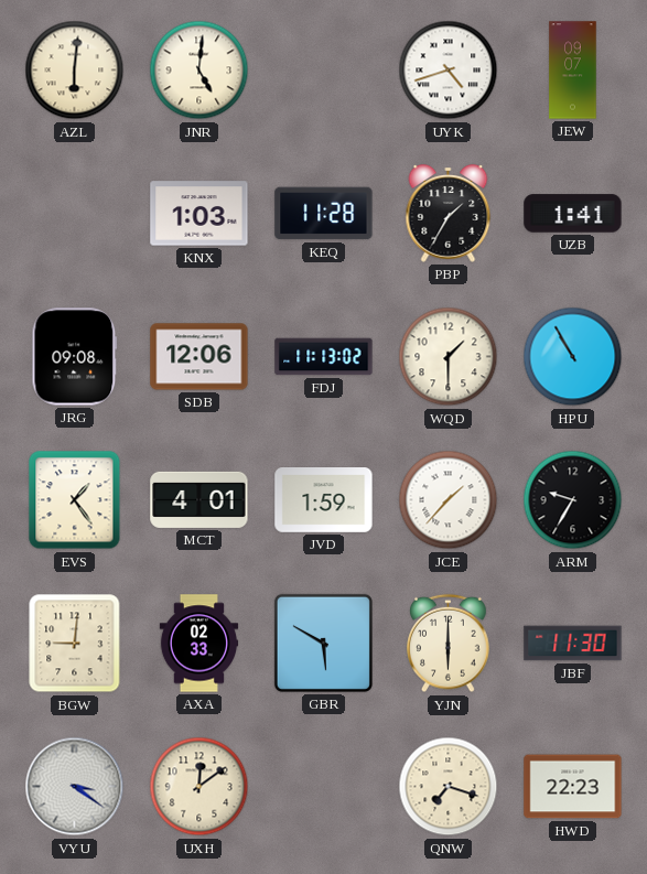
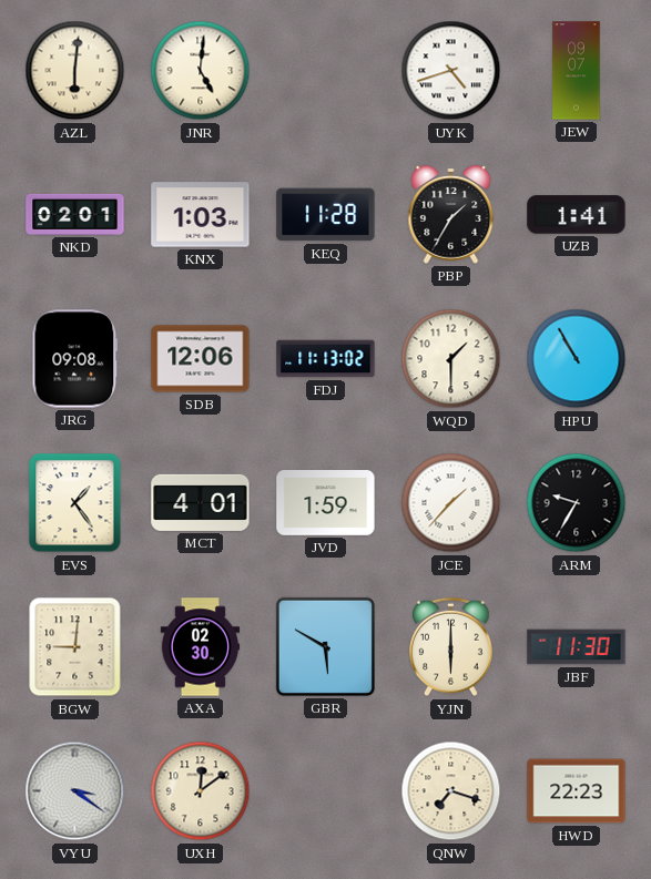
NKD: none -> 02:01 (75, 214)
AXA: 02:33 -> 02:30 (200, 647)
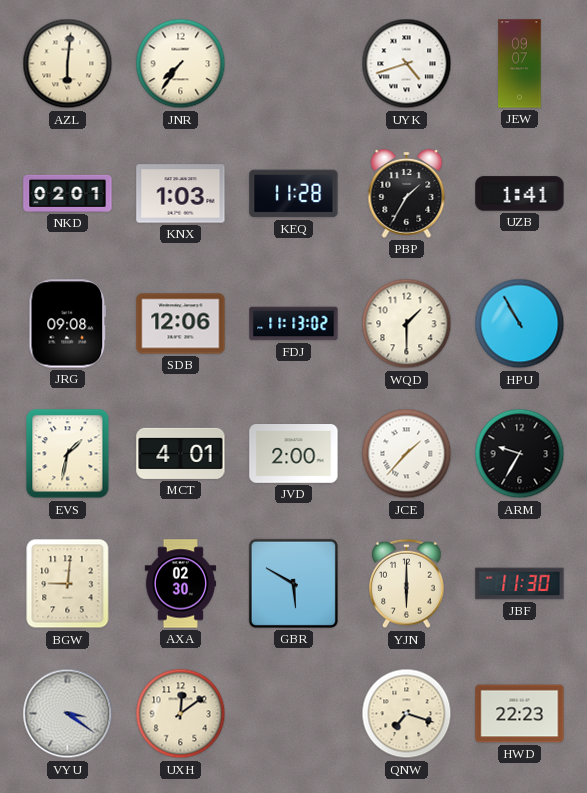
JNR: 5:01 -> 7:36 (181, 64)
EVS: 1:24 -> 1:32 (68, 454)
JVD: 1:59 -> 2:00 (294, 454)
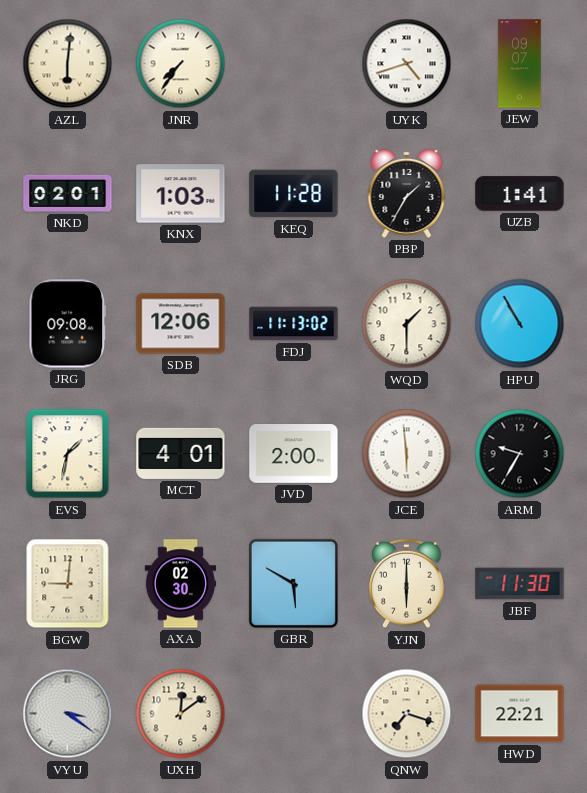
JCE: 1:37 -> 5:59 (407, 454)
HWD: 22:23 -> 22:21 (520, 714)
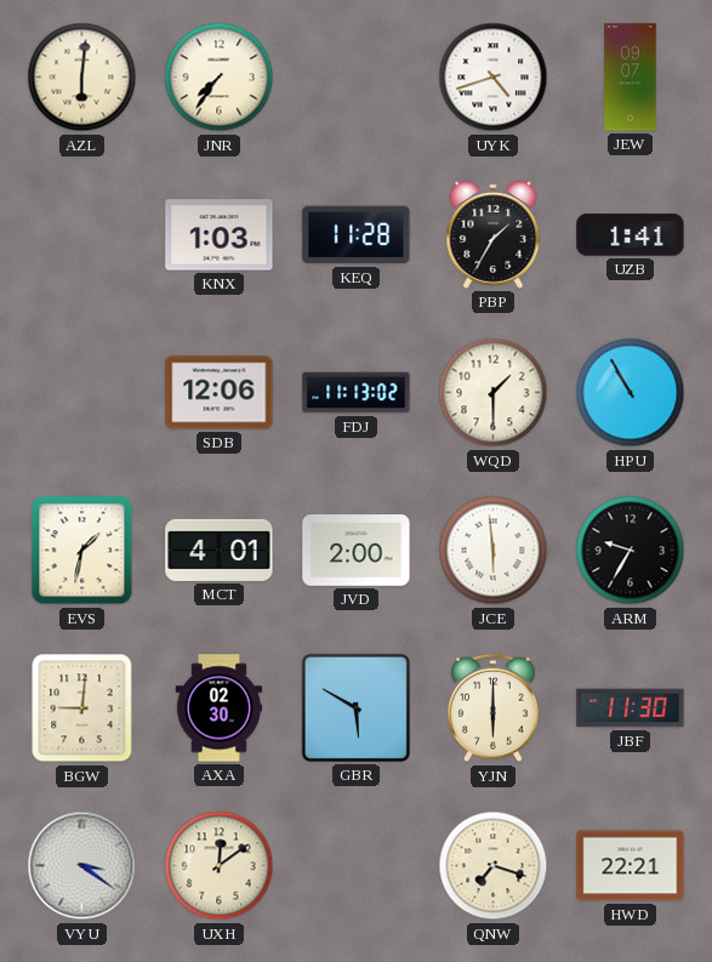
NKD: 02:01 -> none (68, 193)
JRG: 09:08 -> none (68, 324)
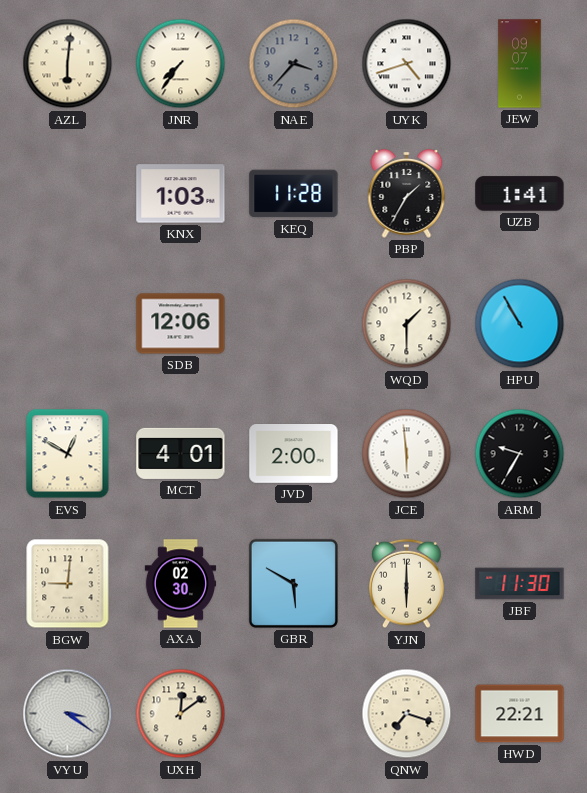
NAE: none -> 3:37 (294, 64)
FDJ: 11:13 -> none (357, 393)
EVS: 1:32 -> 12:50 (68, 454)
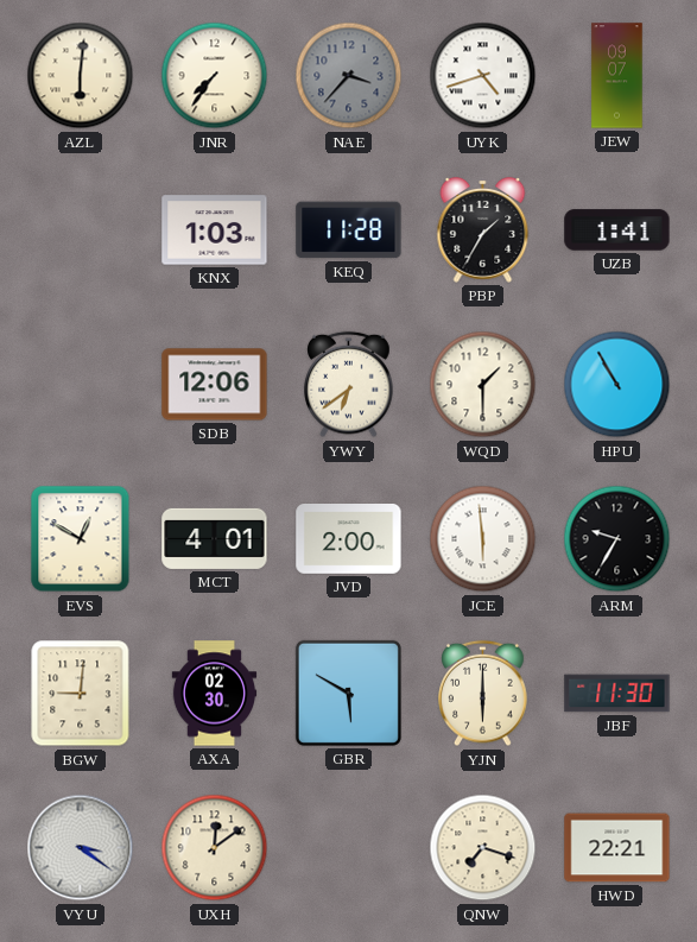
YWY: none -> 6:39 (349, 385)
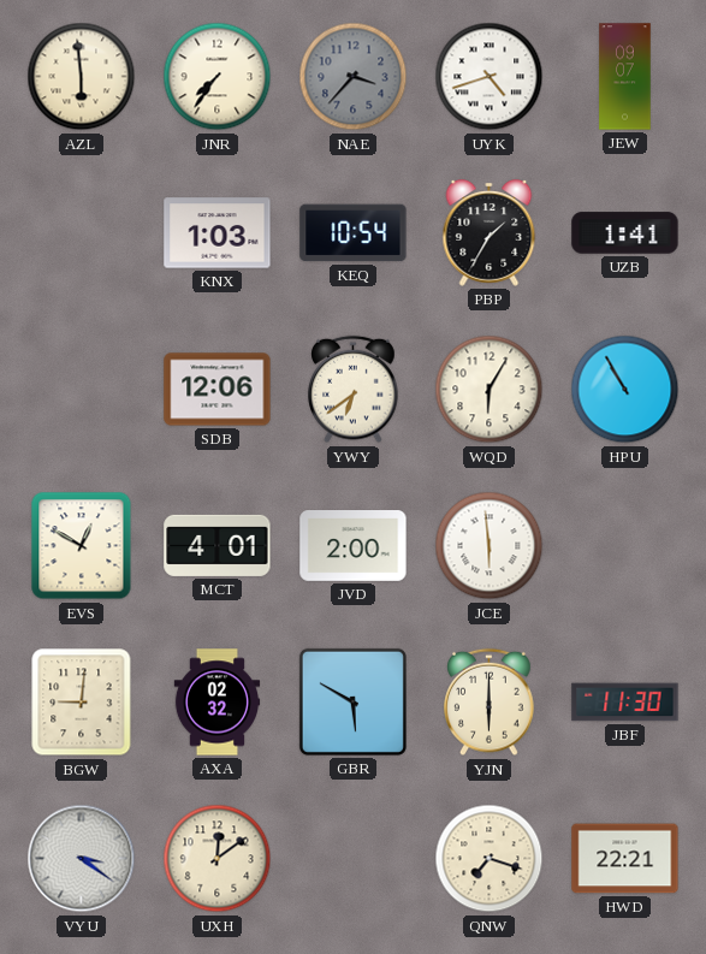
AZL: 6:01 -> 5:59 (82, 77)
KEQ: 11:28 -> 10:54 (354, 233)
WQD: 1:30 -> 6:05 (490, 390)
ARM: 9:35 -> none (617, 539)
AXA: 02:30 -> 02:32 (216, 703)
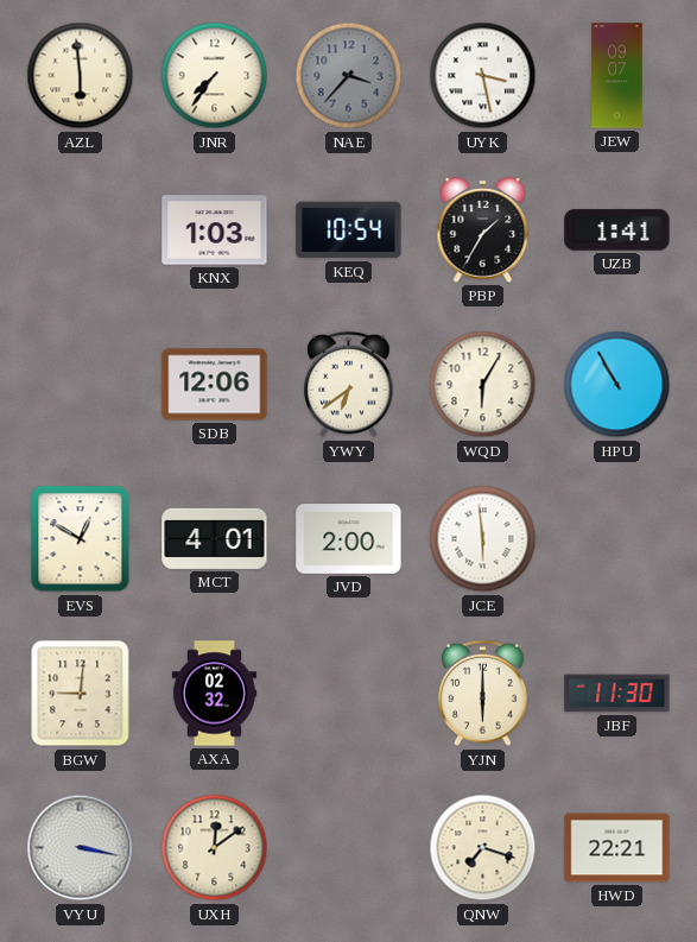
UYK: 4:42 -> 3:28 (483, 76)
GBR: 5:50 -> none (352, 701)
VYU: 3:21 -> 3:17 (81, 848)
